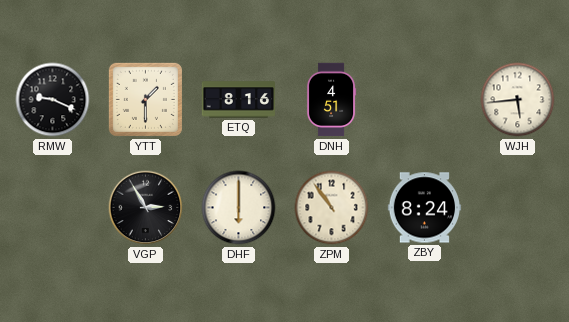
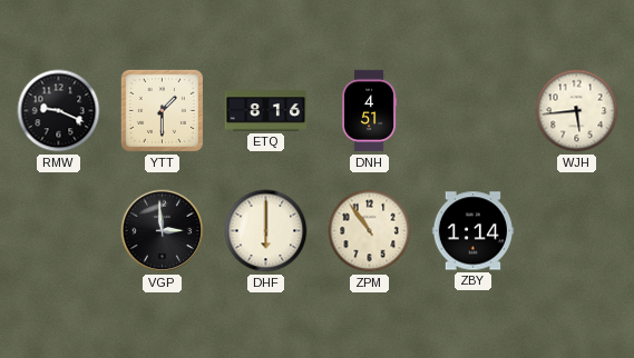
VGP: 2:55 -> 2:59 (163, 231)
ZBY: 8:24 -> 1:14 (472, 231)
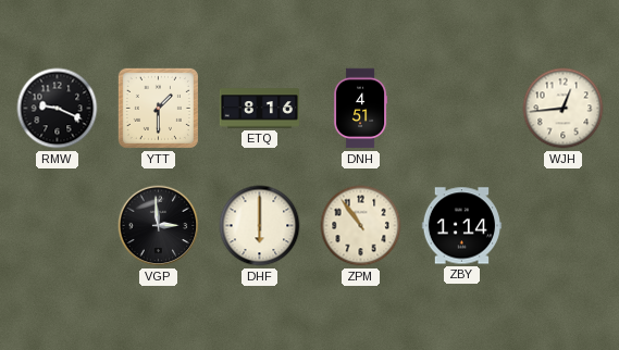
WJH: 5:44 -> 12:44 (564, 109)
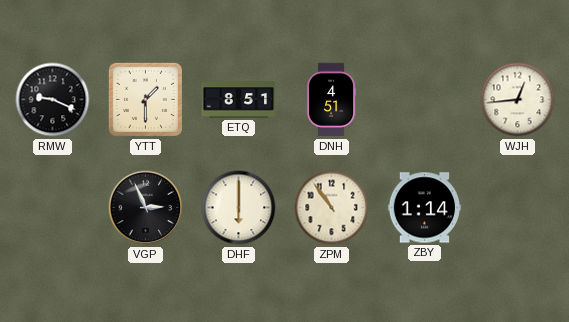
ETQ: 8:16 -> 8:51 (239, 100)
VGP: 2:59 -> 2:56 (146, 208)
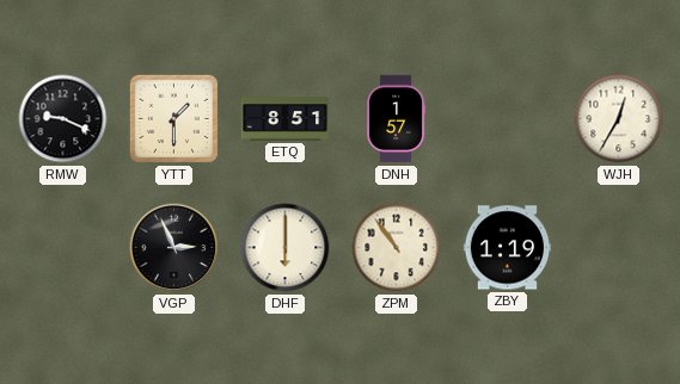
DNH: 4:51 -> 1:57 (396, 119)
WJH: 12:44 -> 12:35 (619, 119)
ZBY: 1:14 -> 1:19 (507, 248)
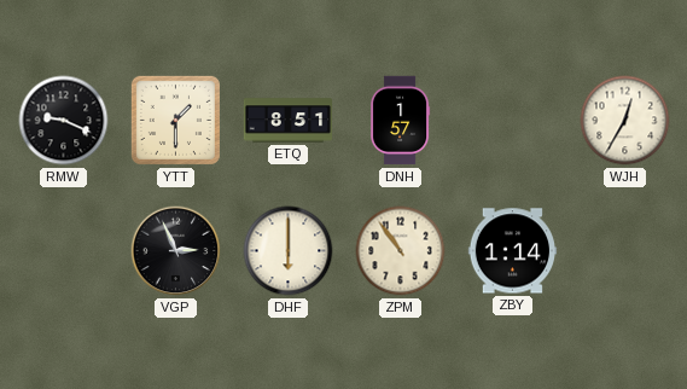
ZBY: 1:19 -> 1:14 (512, 251)
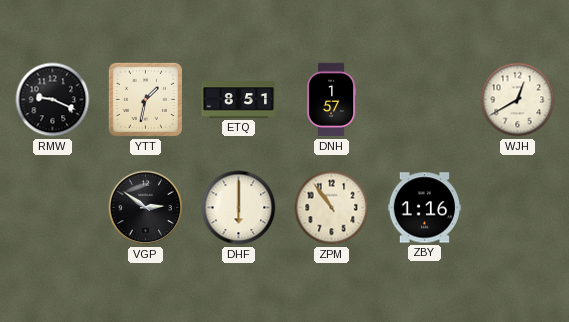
YTT: 1:30 -> 1:32 (145, 99)
WJH: 12:35 -> 12:40 (518, 100)
VGP: 2:56 -> 2:51 (146, 208)
ZBY: 1:14 -> 1:16 (424, 208)
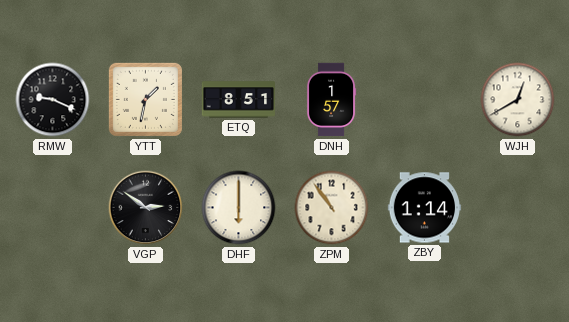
ZBY: 1:16 -> 1:14 (424, 208)
